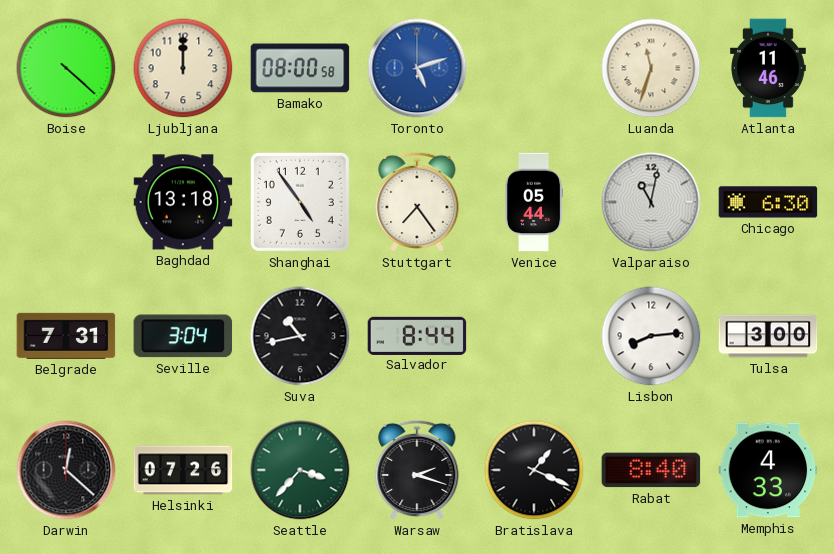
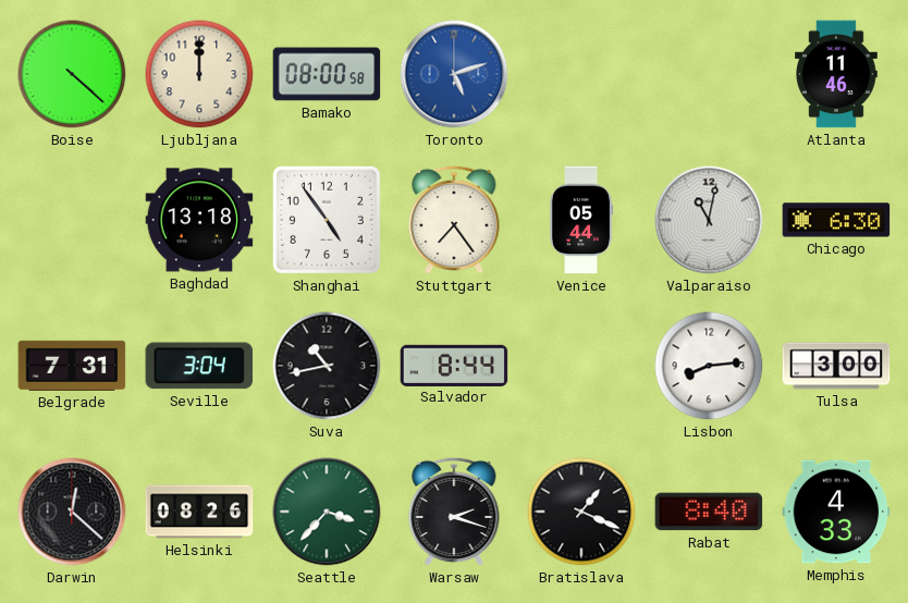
Luanda: 11:33 -> none (651, 68)
Helsinki: 07:26 -> 08:26 (199, 512)
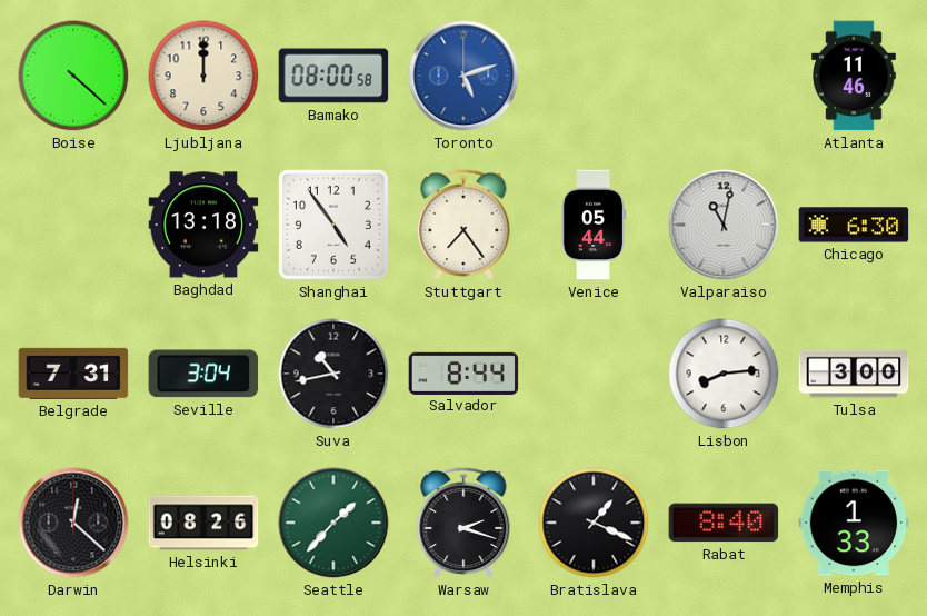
Seattle: 3:37 -> 1:37 (333, 523)
Memphis: 4:33 -> 1:33 (854, 523)
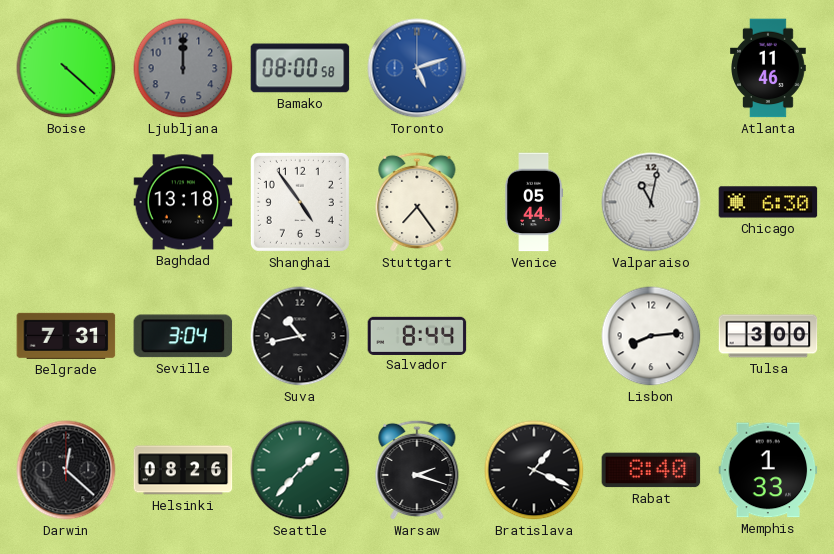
Ljubljana dial: cream -> grey (183, 68)
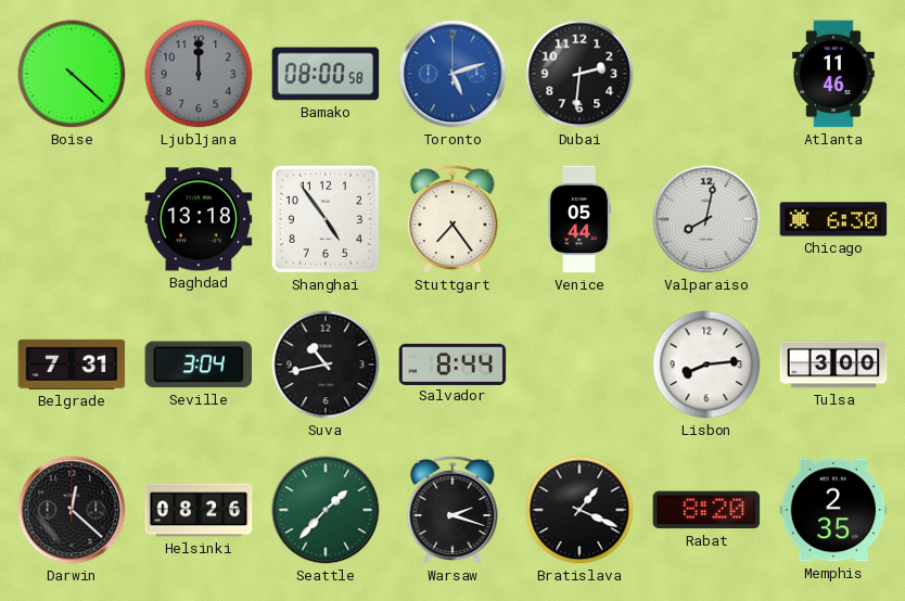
Dubai: none -> 2:31 (579, 74)
Valparaiso: 11:02 -> 8:02 (706, 219)
Rabat: 8:40 -> 8:20 (706, 510)
Memphis: 1:33 -> 2:35 (833, 510)
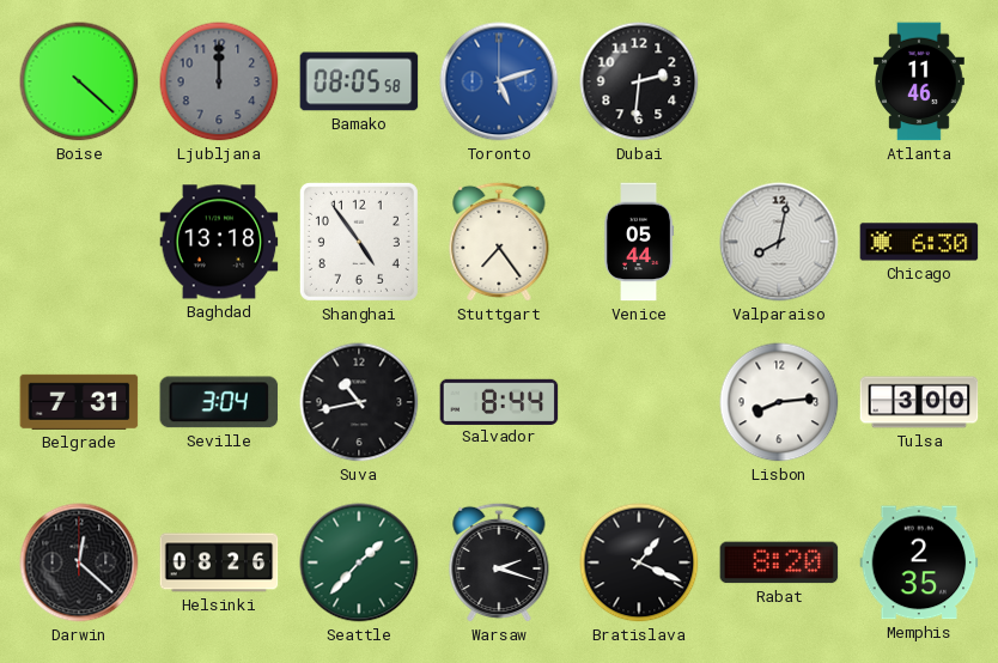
Bamako: 08:00 -> 08:05 (359, 81)
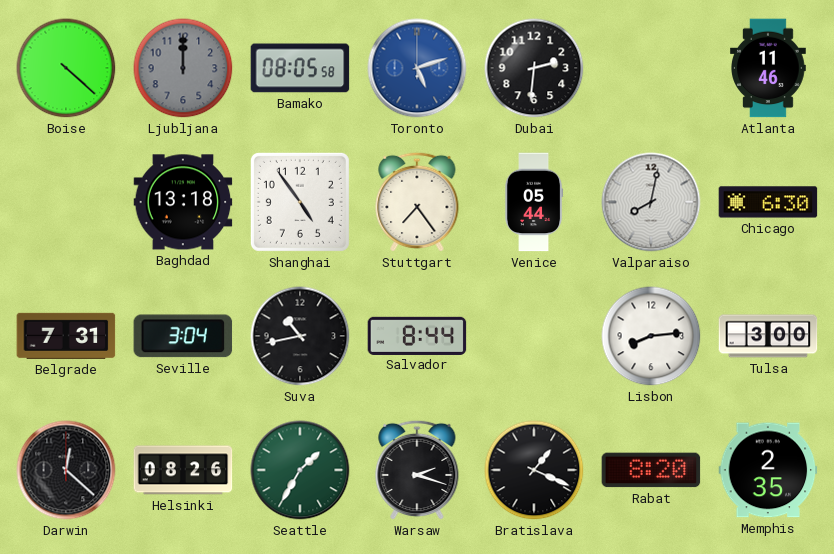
Seattle: 1:37 -> 1:35 (300, 470)
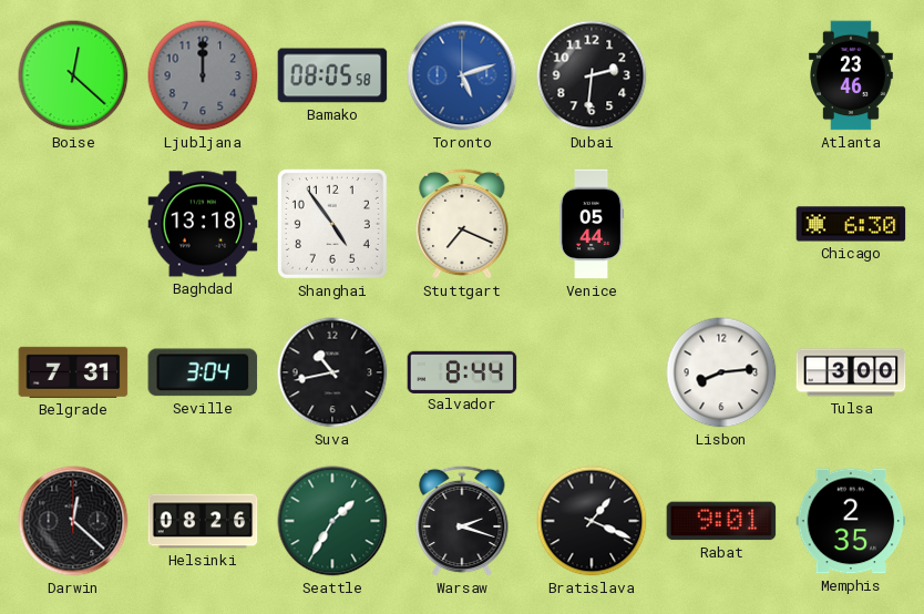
Boise: 4:22 -> 12:22 (73, 75)
Atlanta: 11:46 -> 23:46 (852, 75)
Stuttgart: 7:24 -> 7:19 (462, 224)
Valparaiso: 8:02 -> none (651, 202)
Rabat: 8:20 -> 9:01 (721, 521)
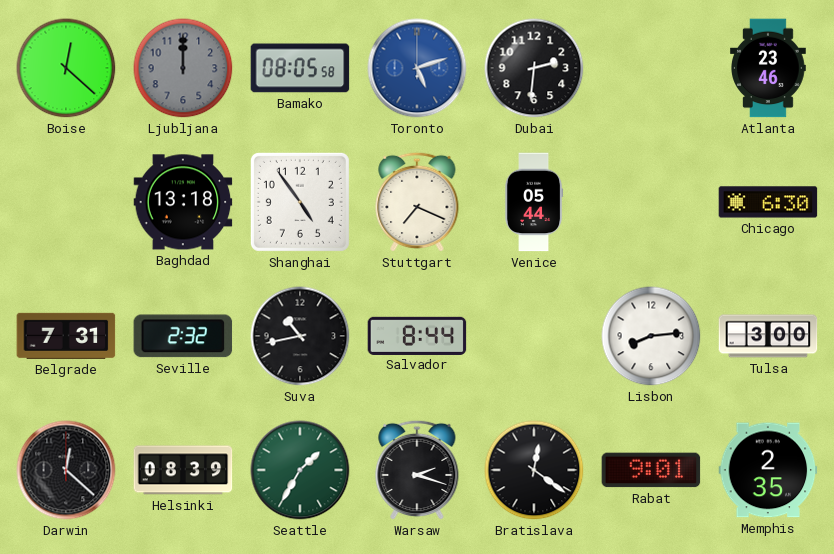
Seville: 3:04 -> 2:32 (183, 336)
Helsinki: 08:26 -> 08:39 (183, 470)
Bratislava: 1:19 -> 12:21 (534, 470)
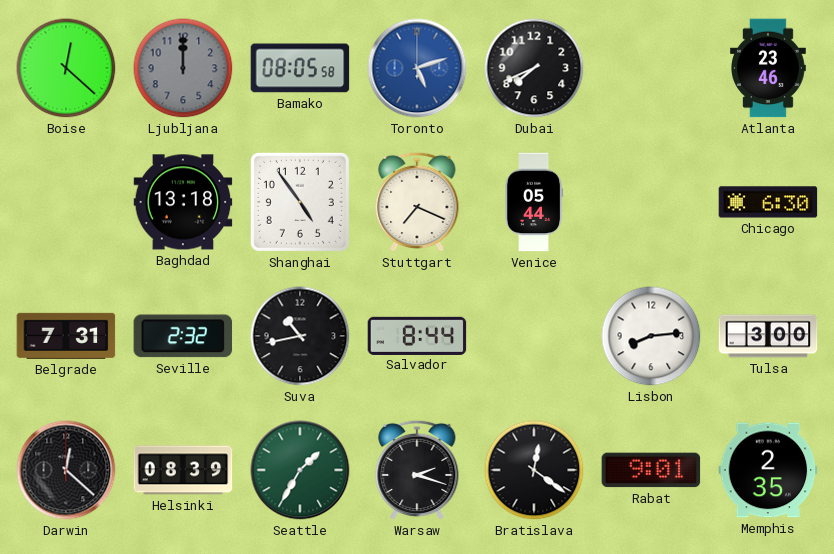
Dubai: 2:31 -> 7:41 (534, 68)
